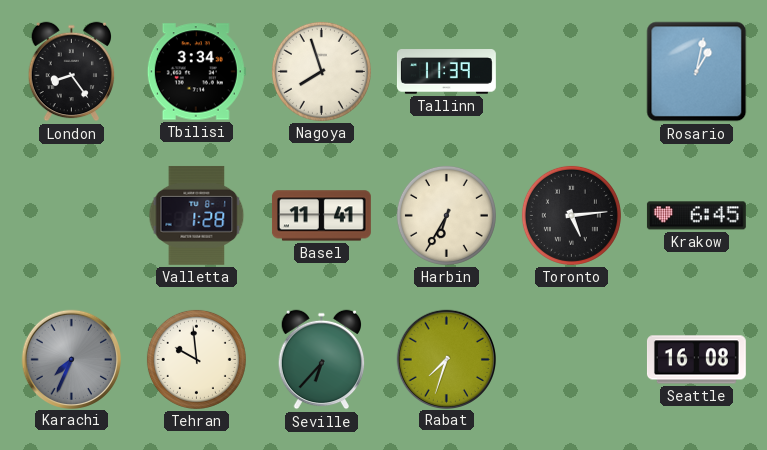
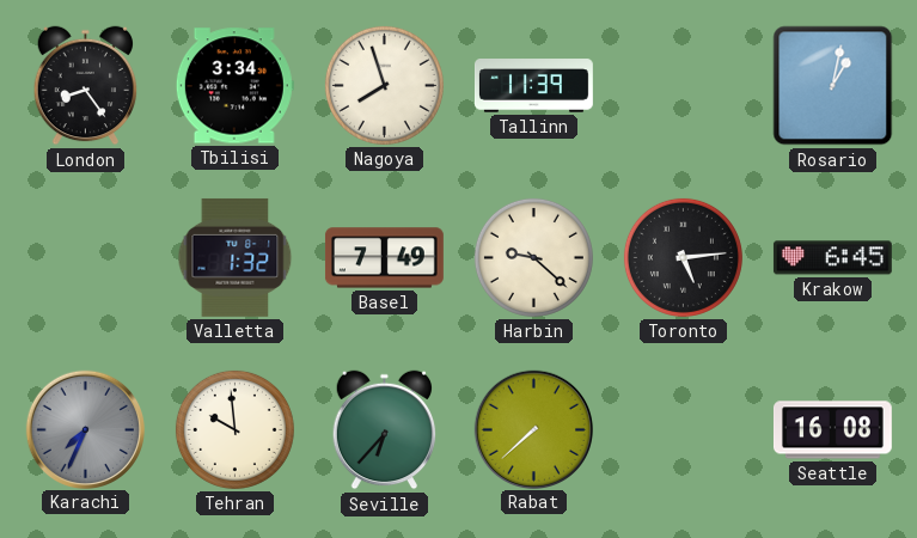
Valletta: 1:28 -> 1:32 (236, 257)
Basel: 11:41 -> 7:49 (384, 258)
Harbin: 6:35 -> 9:22 (533, 257)
Rabat: 7:33 -> 7:38 (533, 429)
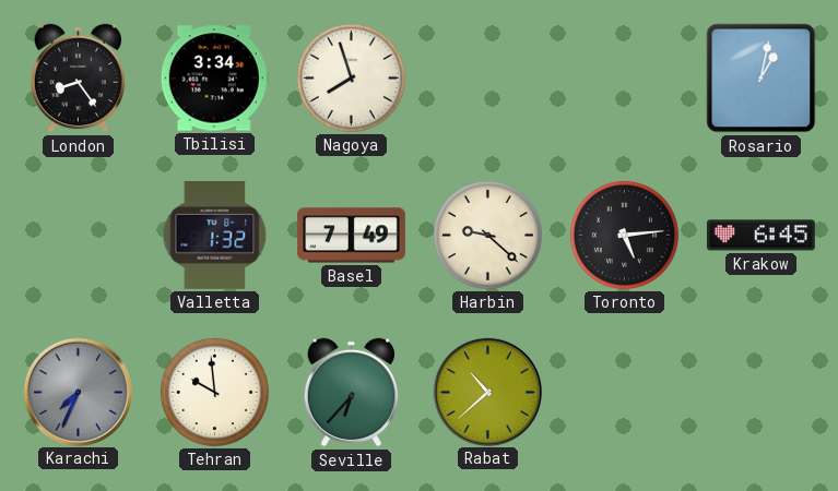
Tallinn: 11:39 -> none (533, 86)
Rabat: 7:38 -> 10:38 (487, 392)
Seattle: 16:08 -> none (832, 430)
